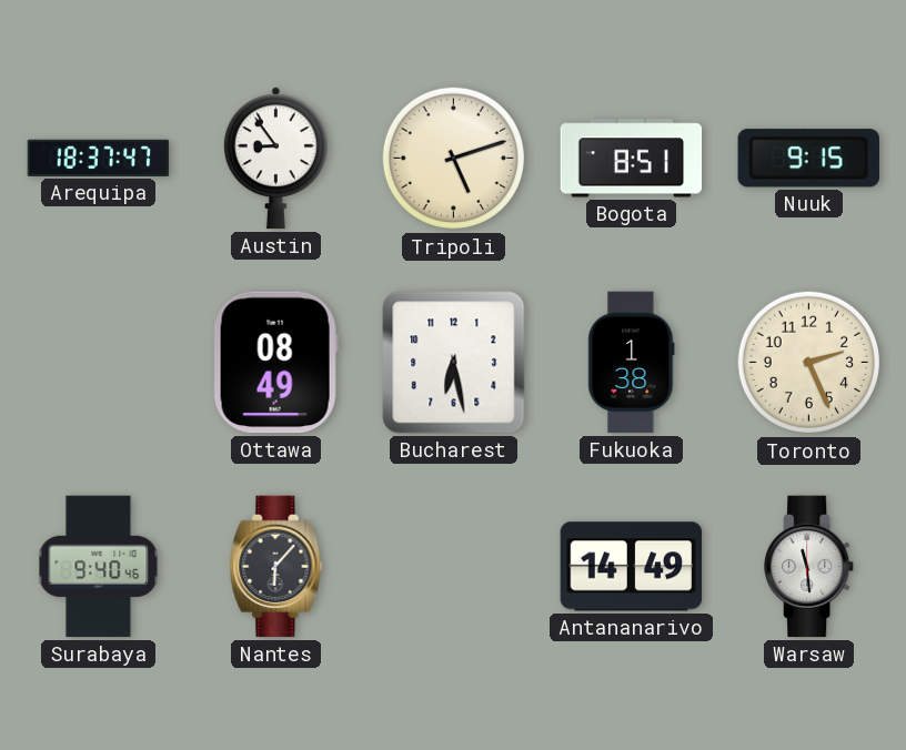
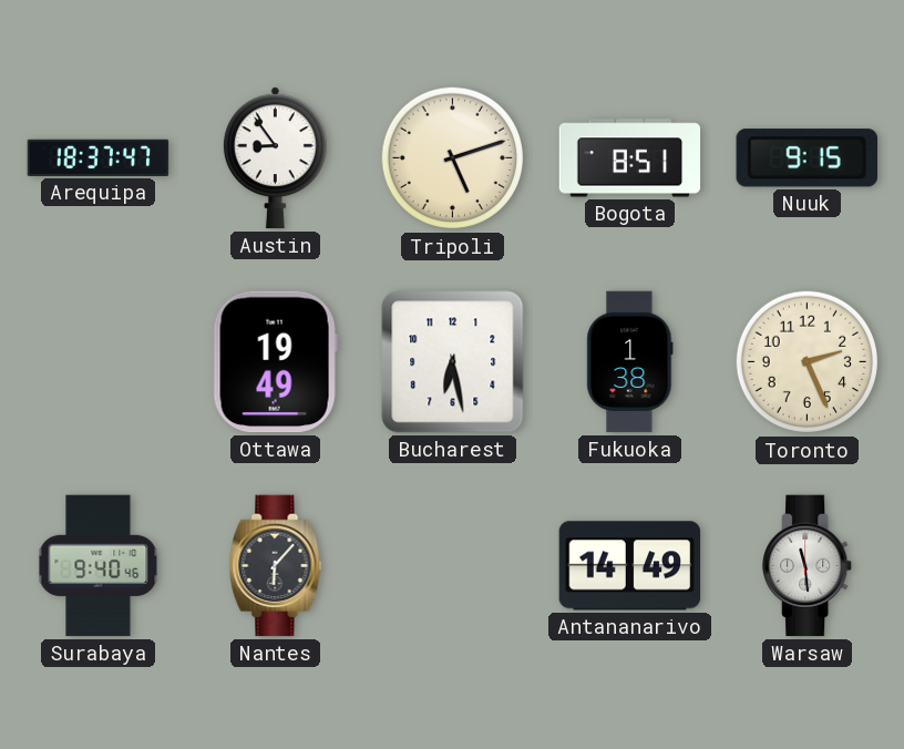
Ottawa: 08:49 -> 19:49 (275, 362)
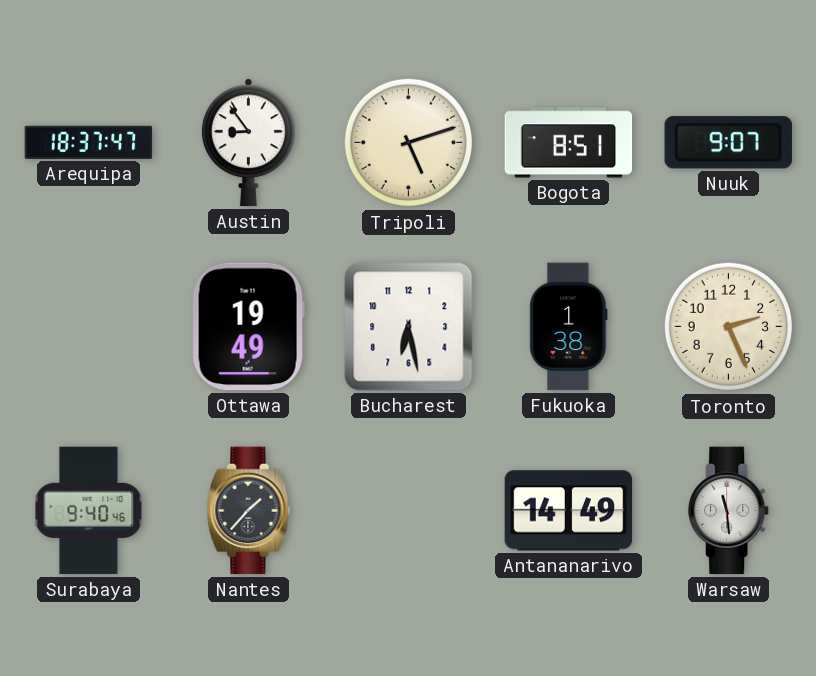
Nuuk: 9:15 -> 9:07 (728, 143)
Nantes: 6:07 -> 1:37 (249, 511)
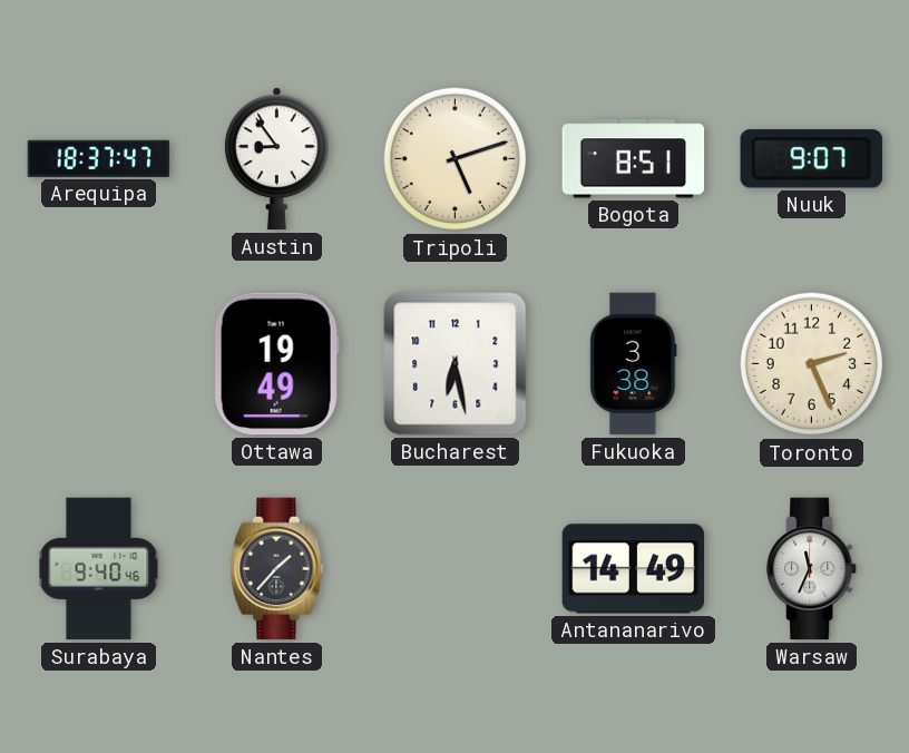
Fukuoka: 1:38 -> 3:38 (634, 364)
Warsaw: 11:29 -> 11:34 (812, 569)
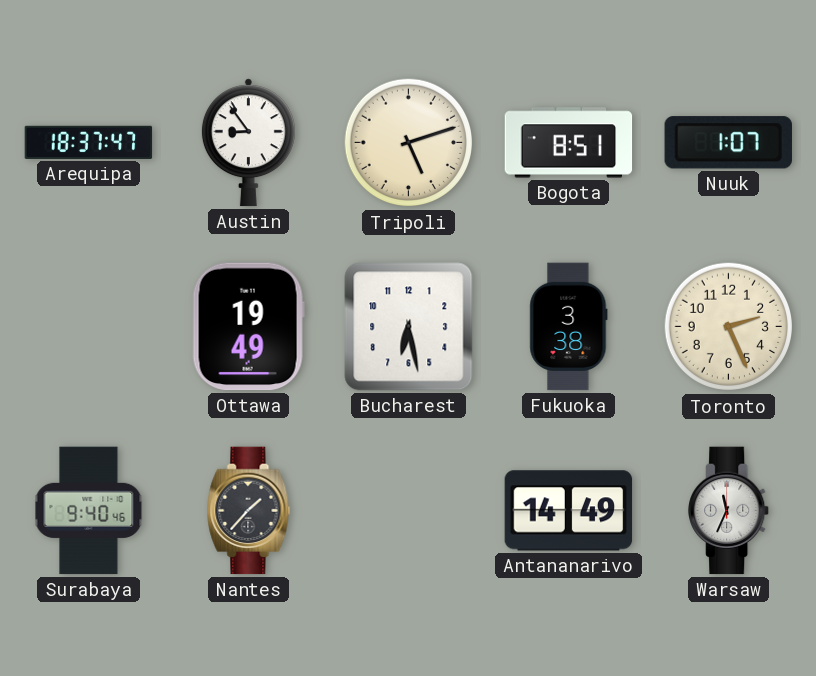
Nuuk: 9:07 -> 1:07 (728, 143)
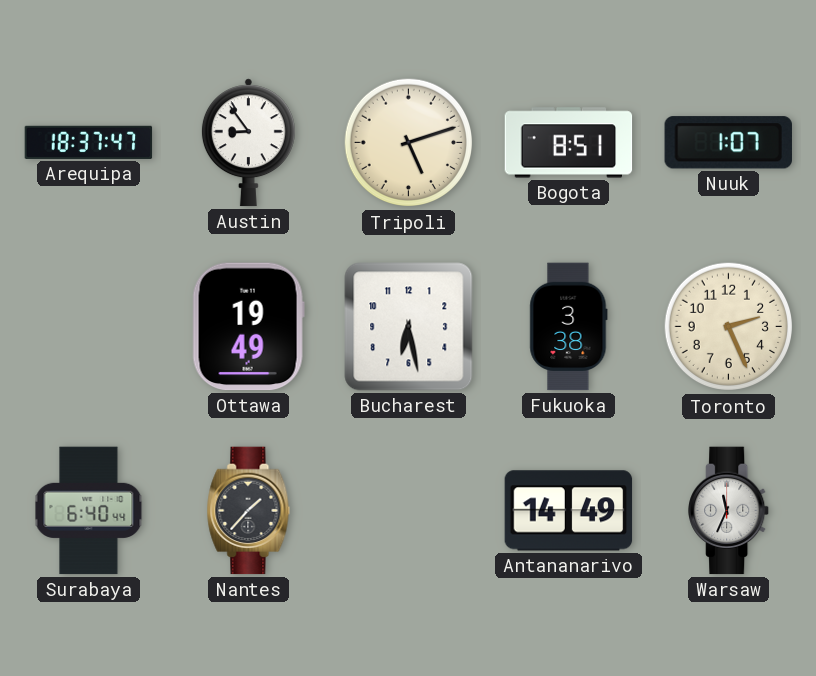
Surabaya: 9:40 -> 6:40 (89, 511)
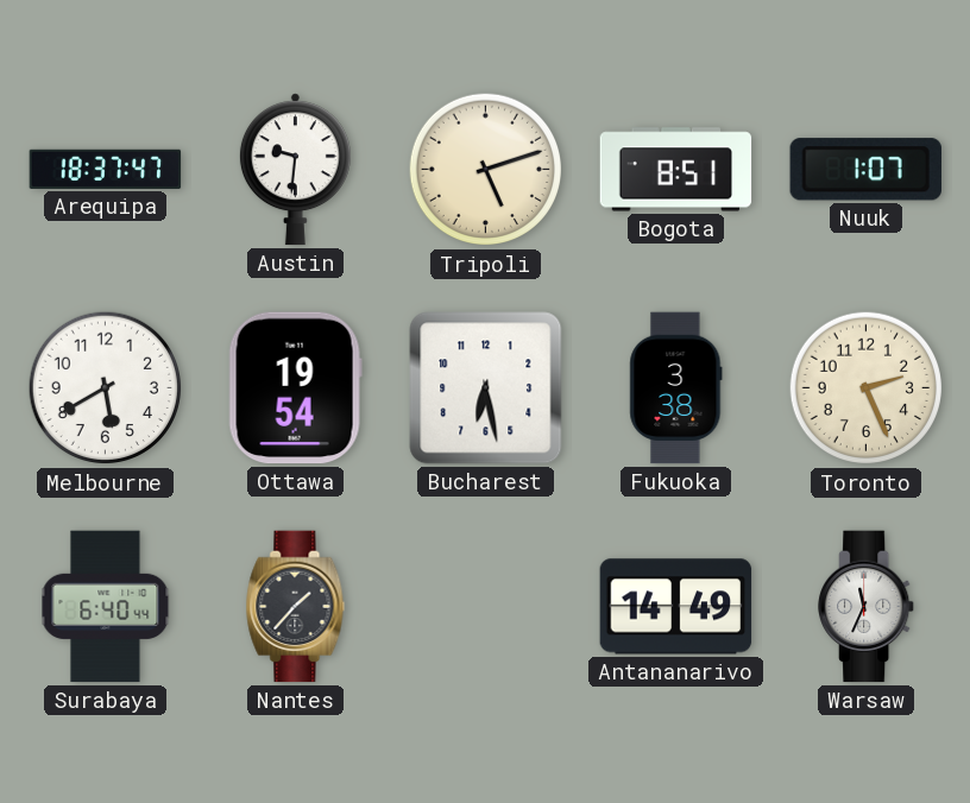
Austin: 8:54 -> 9:31 (295, 170)
Melbourne: none -> 5:40 (106, 388)
Ottawa: 19:49 -> 19:54 (295, 388)
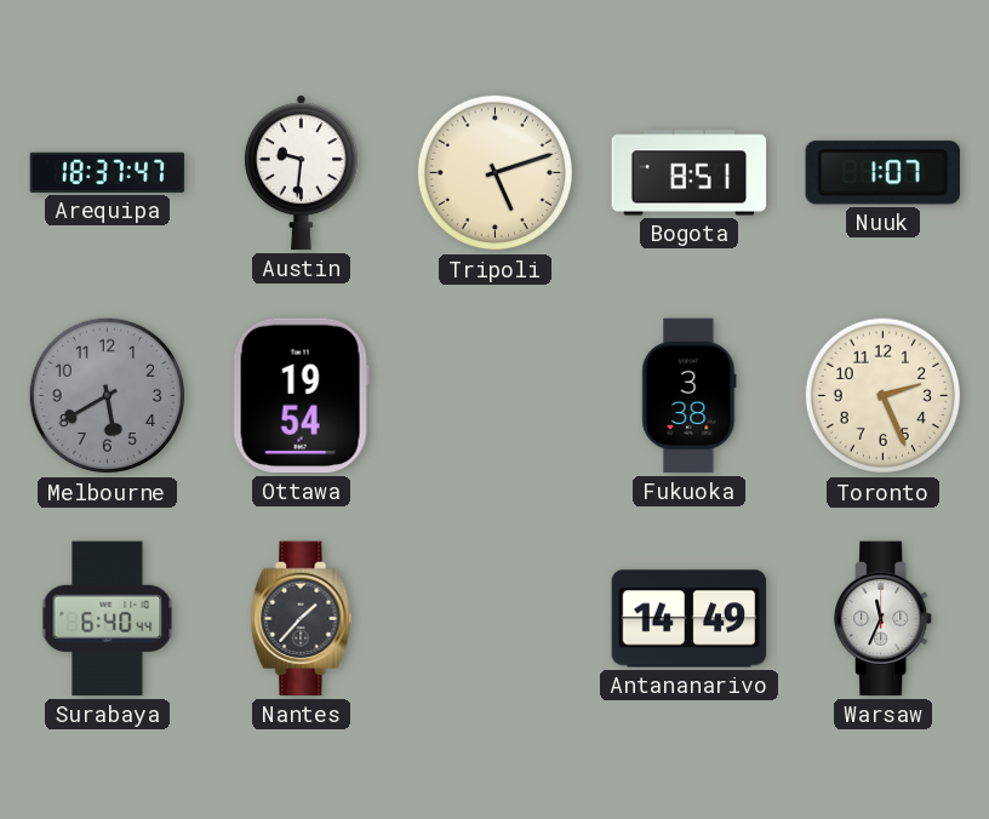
Melbourne dial: white -> grey (108, 396)
Bucharest: 6:28 -> none (486, 388)
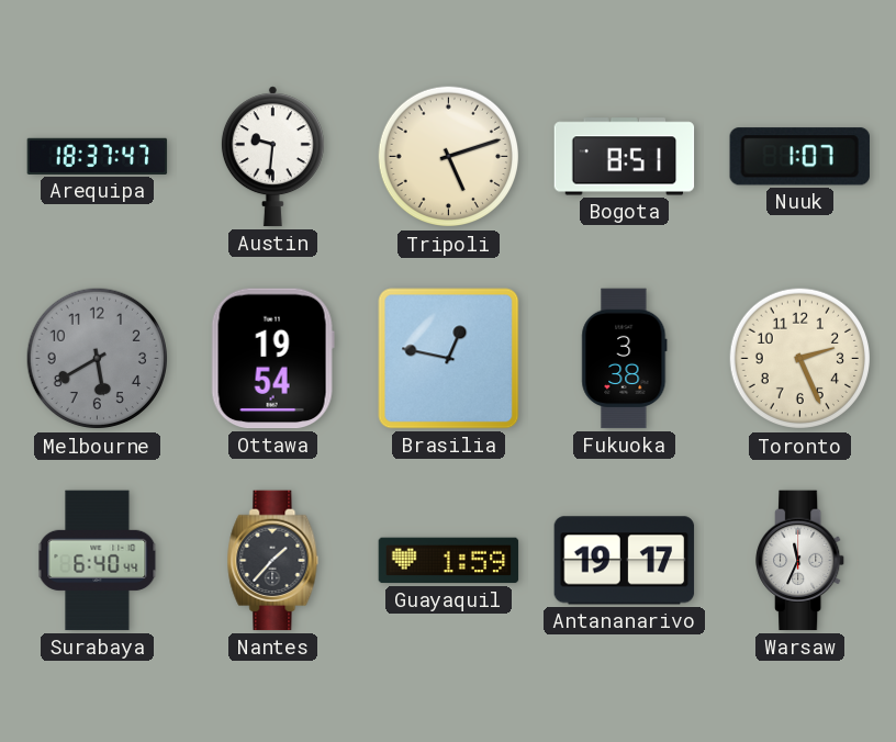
Brasilia: none -> 12:47 (449, 359)
Guayaquil: none -> 1:59 (449, 561)
Antananarivo: 14:49 -> 19:17 (625, 561)
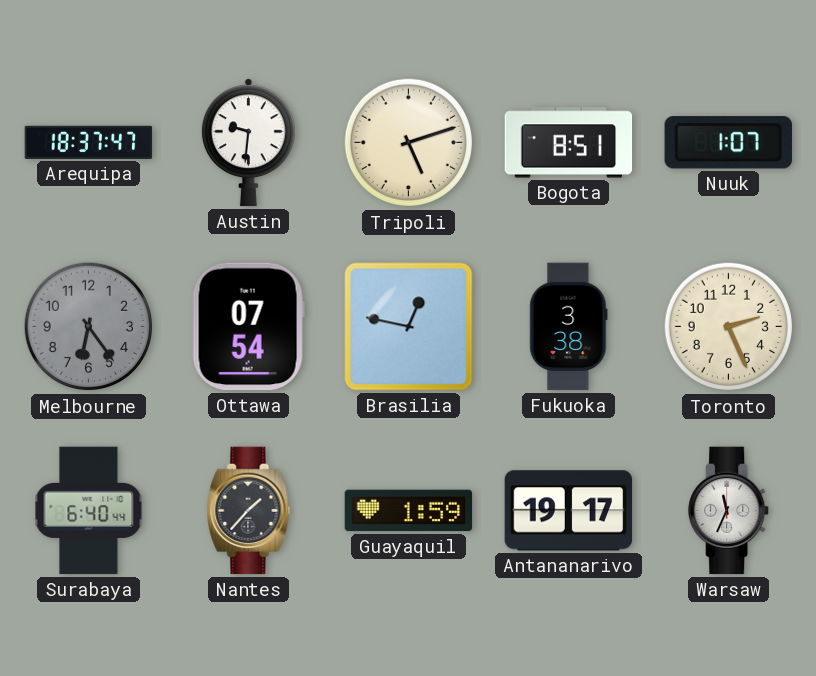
Melbourne: 5:40 -> 6:24 (89, 327)
Ottawa: 19:54 -> 07:54 (248, 327)
